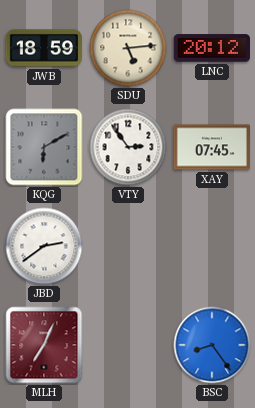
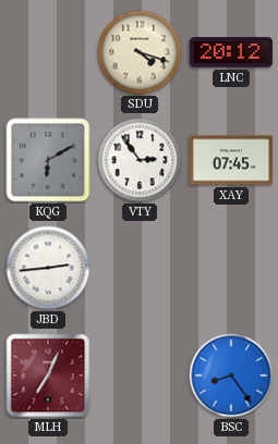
JWB: 18:59 -> none (43, 48)
SDU: 5:14 -> 4:18 (140, 52)
JBD: 2:39 -> 2:44 (48, 268)
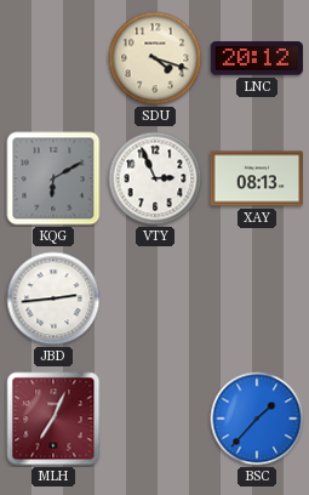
VTY: 2:54 -> 2:56 (155, 178)
XAY: 07:45 -> 08:13 (256, 178)
BSC: 8:24 -> 1:37 (257, 419)
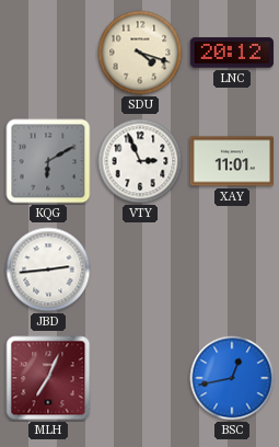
XAY: 08:13 -> 11:01 (231, 161)
BSC: 1:37 -> 12:43 (232, 378)
